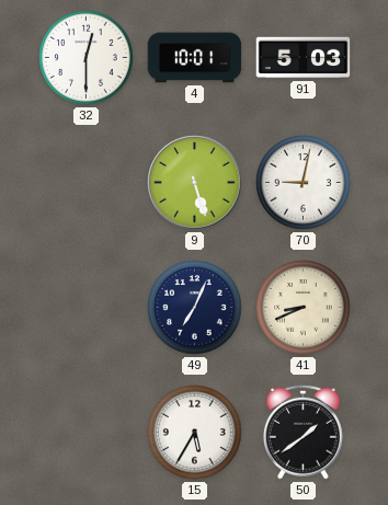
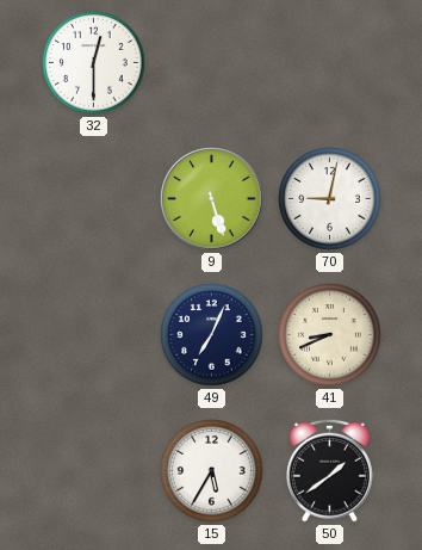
4: 10:01 -> none (195, 58)
91: 5:03 -> none (304, 58)
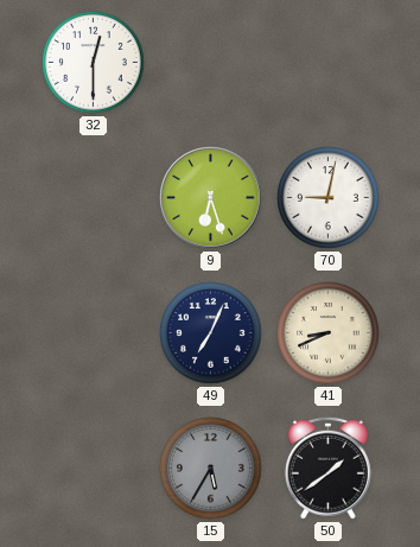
9: 5:27 -> 6:27 (211, 198)
15 dial: white -> grey (211, 469)
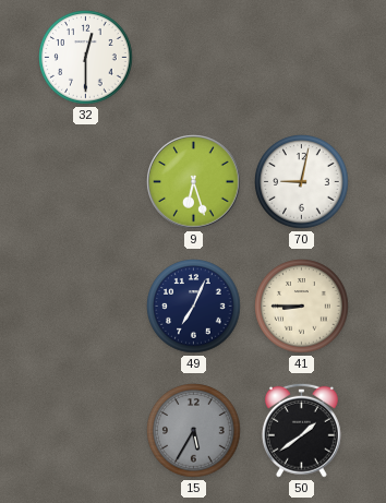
41: 8:41 -> 8:45 (302, 307)
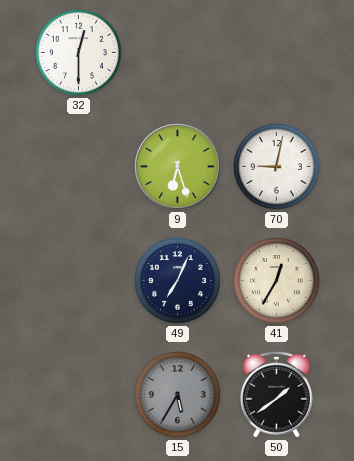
41: 8:45 -> 12:35 (277, 281)
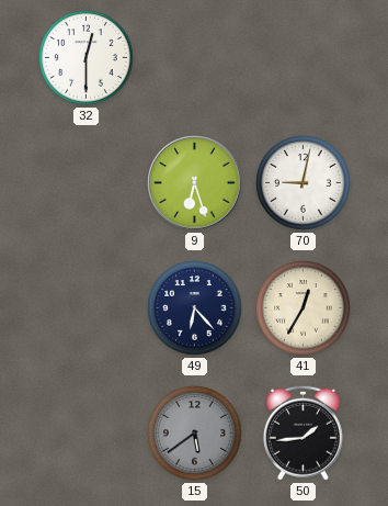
49: 7:04 -> 6:23 (195, 308)
15: 5:35 -> 5:39 (195, 434)
50: 1:39 -> 1:44 (303, 432)
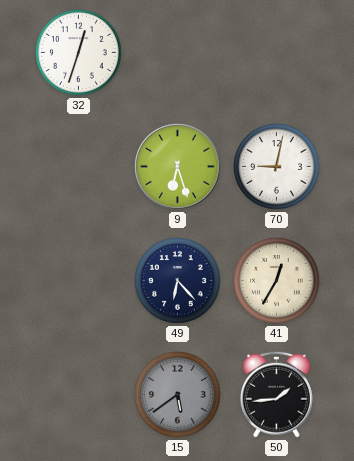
32: 12:30 -> 12:33 (79, 53)
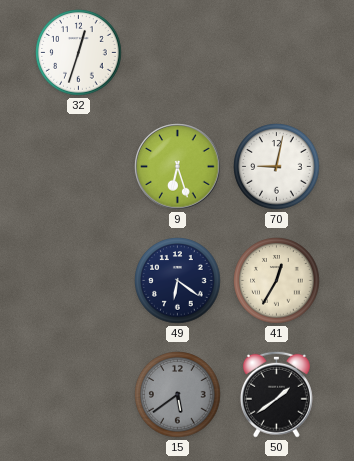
49: 6:23 -> 6:21 (178, 281)
50: 1:44 -> 1:39 (276, 394)
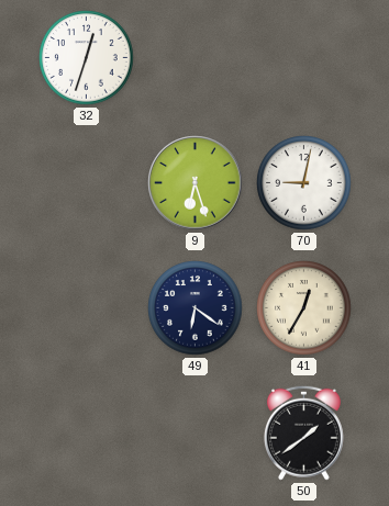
15: 5:39 -> none (178, 395)
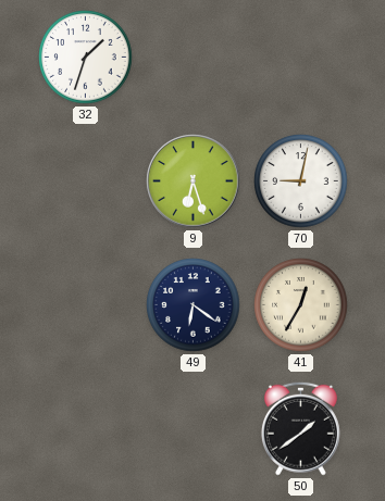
32: 12:33 -> 1:33 (86, 58)
